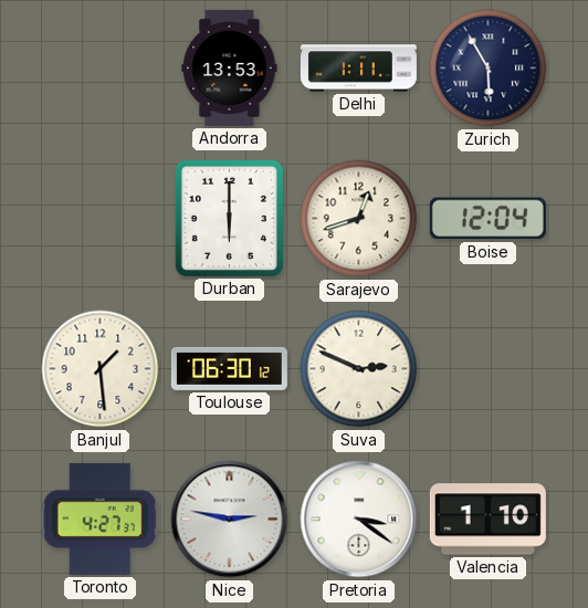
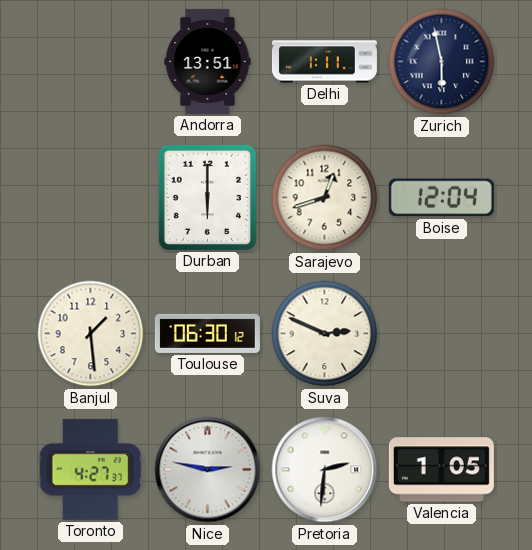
Andorra: 13:53 -> 13:51 (208, 61)
Zurich: 5:55 -> 5:58 (442, 62)
Pretoria: 3:21 -> 2:31 (325, 470)
Valencia: 1:10 -> 1:05 (441, 470)
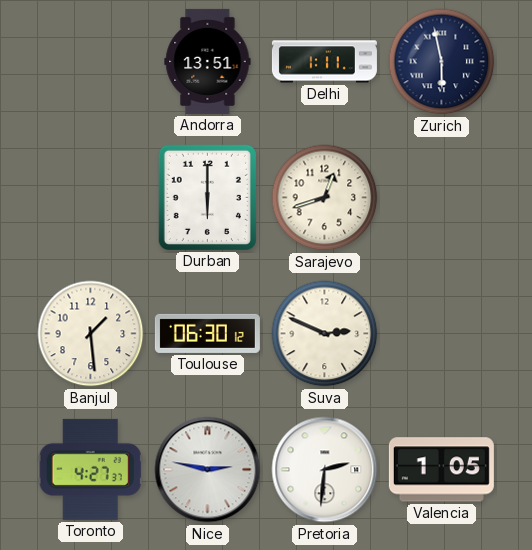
Boise: 12:04 -> none (441, 198)
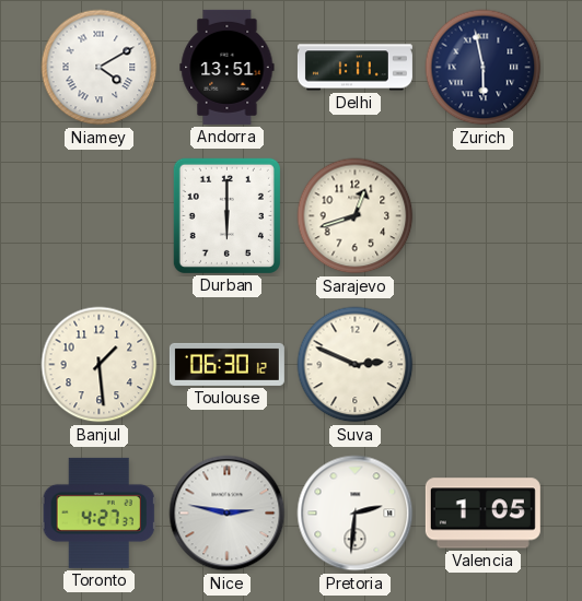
Niamey: none -> 4:10 (100, 68)
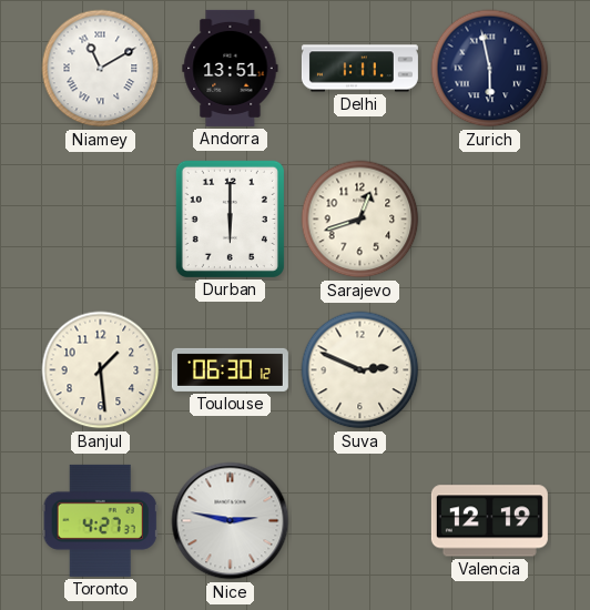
Niamey: 4:10 -> 11:10 (101, 69)
Pretoria: 2:31 -> none (356, 514)
Valencia: 1:05 -> 12:19 (489, 521)
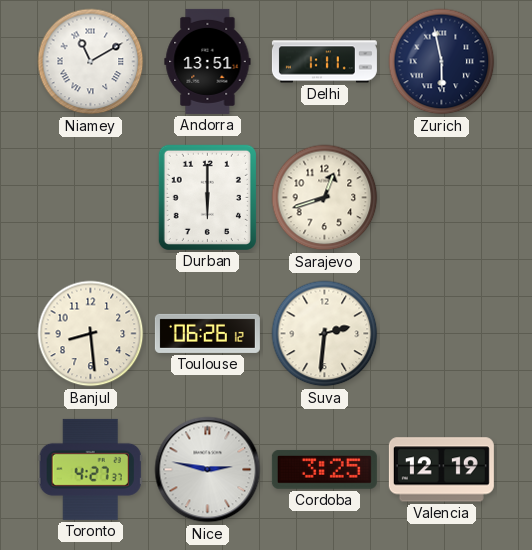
Banjul: 1:29 -> 8:29 (91, 334)
Toulouse: 06:30 -> 06:26 (207, 333)
Suva: 2:49 -> 2:31 (325, 334)
Cordoba: none -> 3:25 (324, 469)
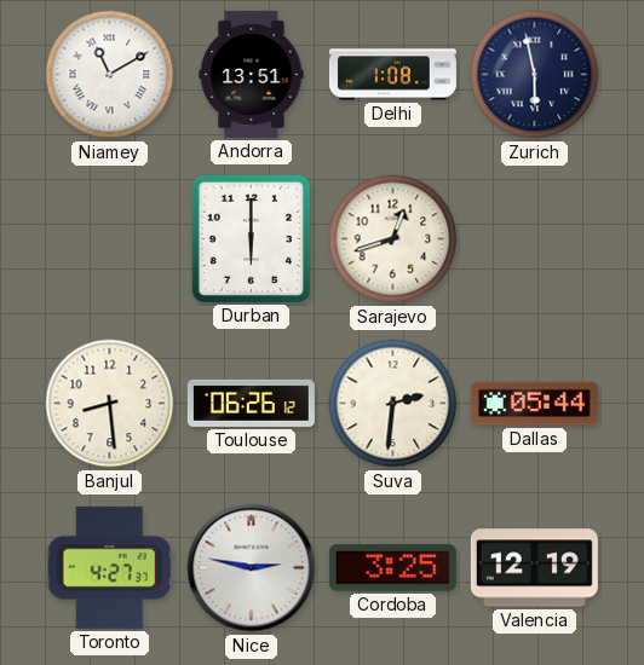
Delhi: 1:11 -> 1:08 (392, 75)
Dallas: none -> 05:44 (534, 404)
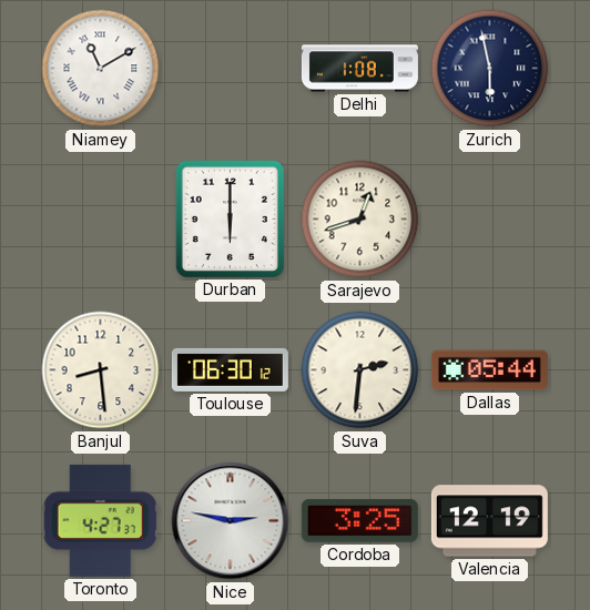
Andorra: 13:51 -> none (252, 74)
Toulouse: 06:26 -> 06:30 (230, 369)
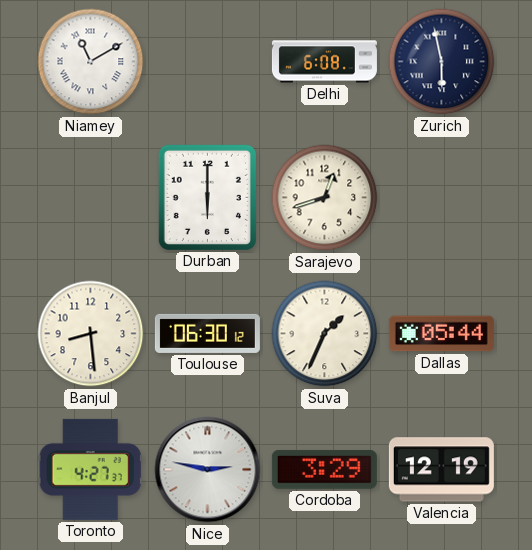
Delhi: 1:08 -> 6:08 (324, 62)
Suva: 2:31 -> 1:34 (325, 334)
Cordoba: 3:25 -> 3:29 (324, 469)
